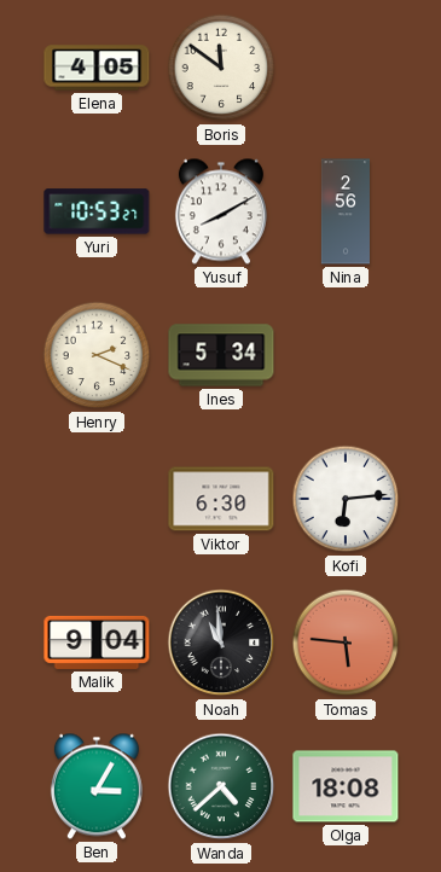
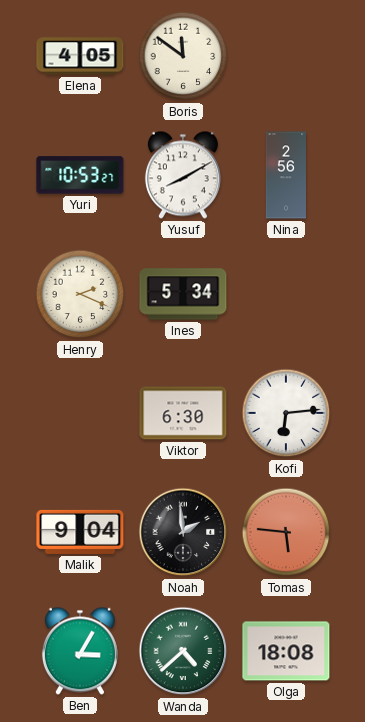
Noah: 10:59 -> 1:59 (183, 532)
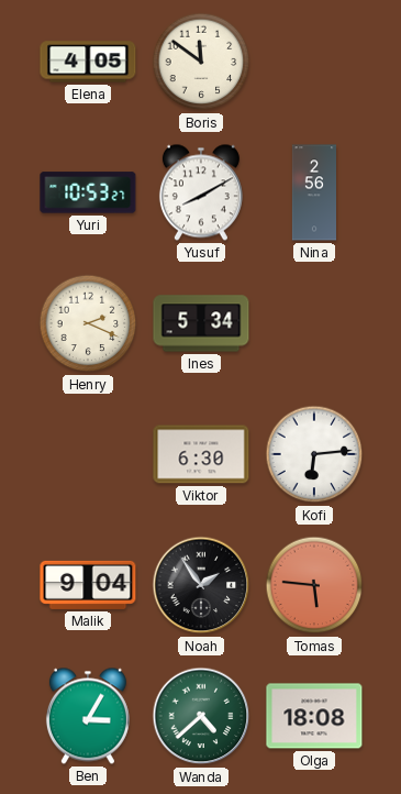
Noah: 1:59 -> 1:54 (201, 585)
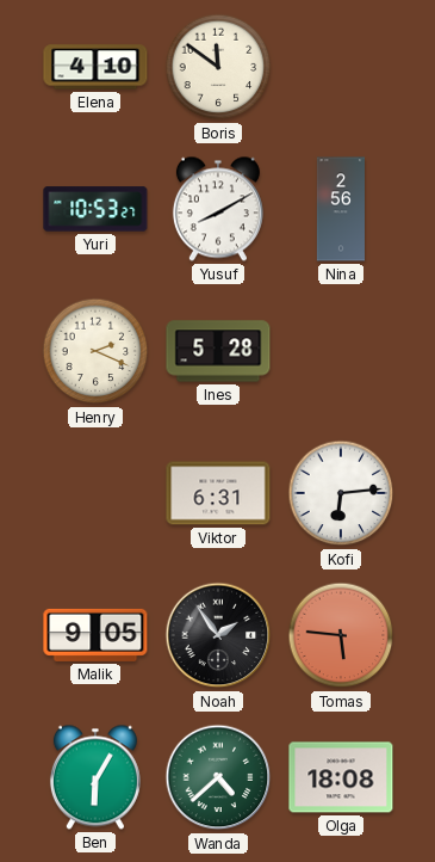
Elena: 4:05 -> 4:10 (95, 67)
Ines: 5:34 -> 5:28 (218, 351)
Viktor: 6:30 -> 6:31 (218, 493)
Malik: 9:04 -> 9:05 (95, 635)
Ben: 3:05 -> 6:05 (95, 777)
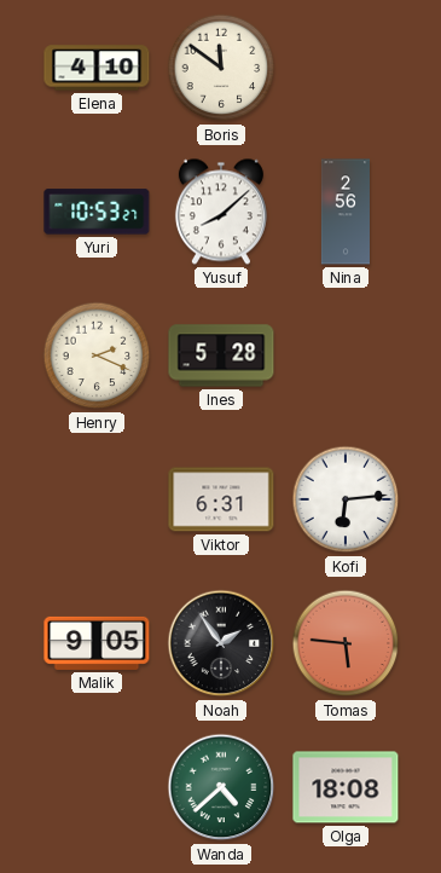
Yusuf: 8:10 -> 8:08 (221, 212)
Ben: 6:05 -> none (95, 777)
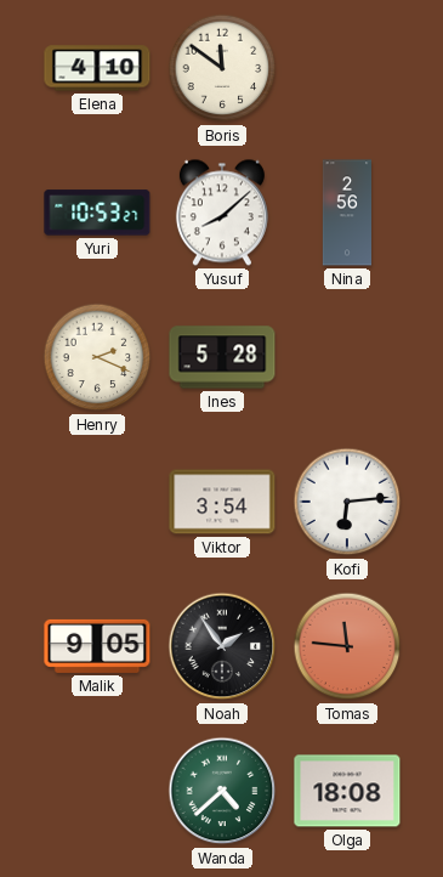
Viktor: 6:31 -> 3:54 (222, 502)
Tomas: 5:46 -> 11:46 (347, 646)
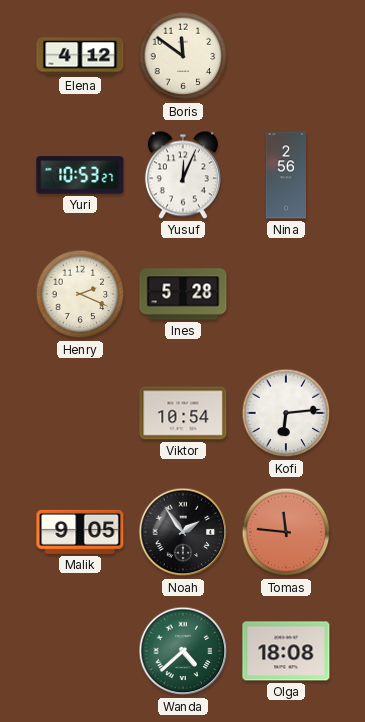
Elena: 4:10 -> 4:12 (80, 56)
Yusuf: 8:08 -> 12:04 (183, 175)
Viktor: 3:54 -> 10:54 (183, 413)
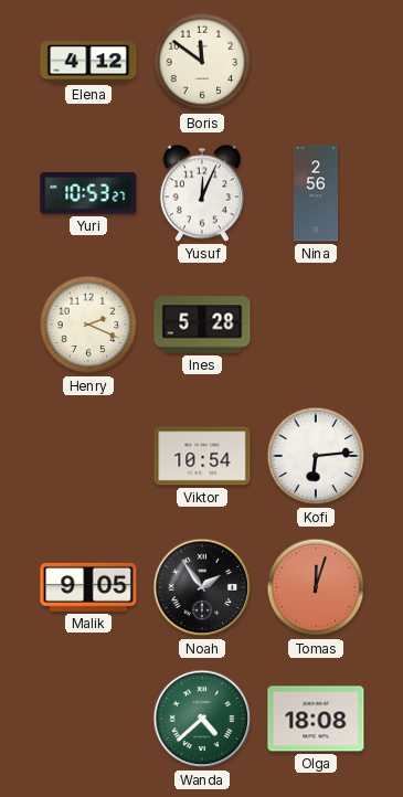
Tomas: 11:46 -> 12:03 (316, 587)
